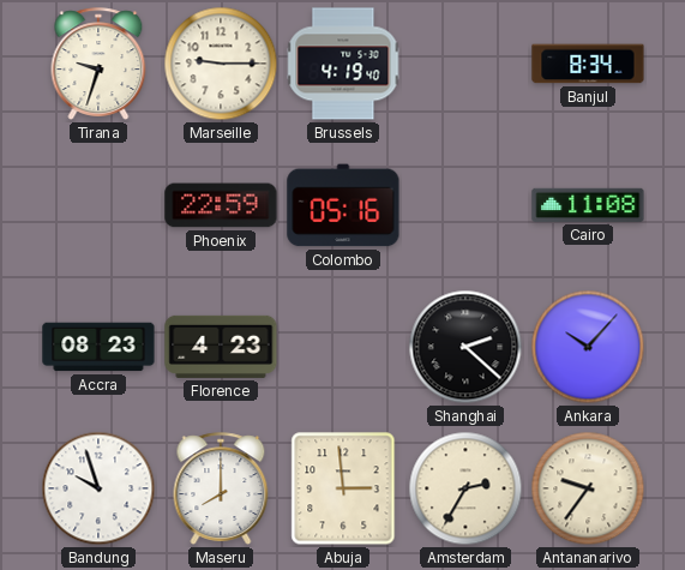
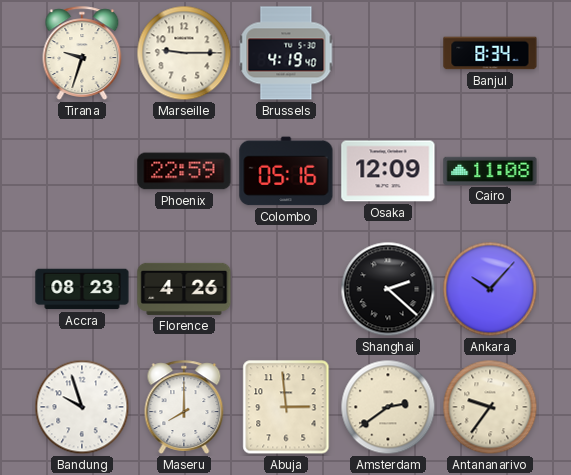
Osaka: none -> 12:09 (388, 171)
Florence: 4:23 -> 4:26 (184, 289)
Amsterdam: 2:35 -> 2:39 (388, 407)
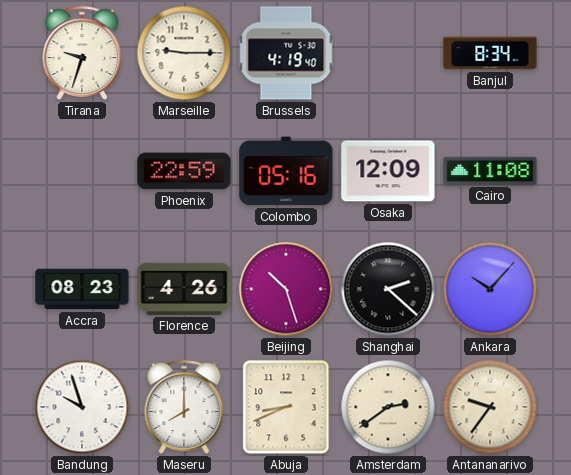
Beijing: none -> 10:27 (286, 289)
Abuja: 2:59 -> 8:41 (286, 407)
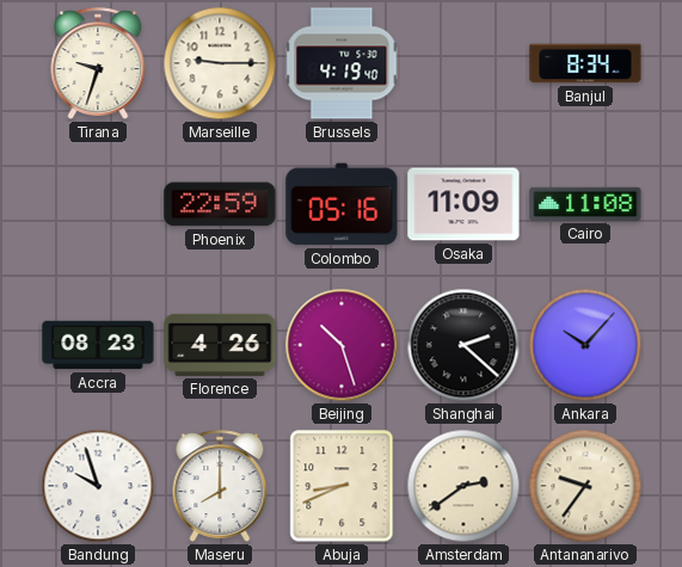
Osaka: 12:09 -> 11:09 (463, 204)
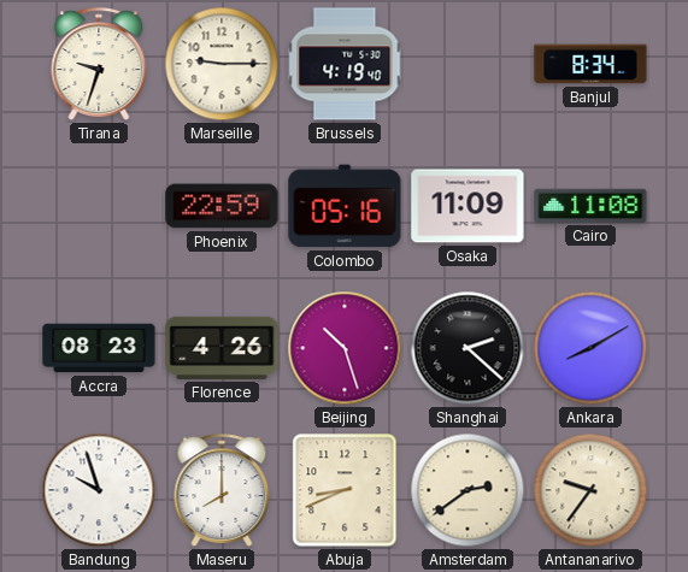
Ankara: 10:07 -> 8:10 (590, 348)
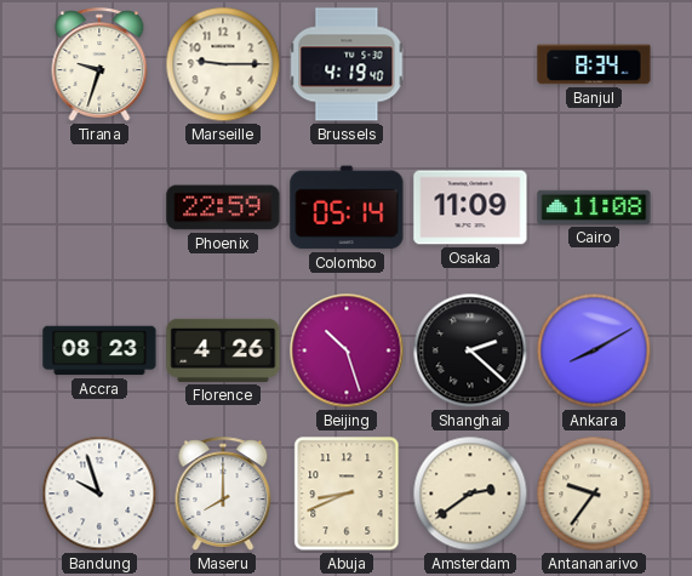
Colombo: 05:16 -> 05:14 (347, 207)
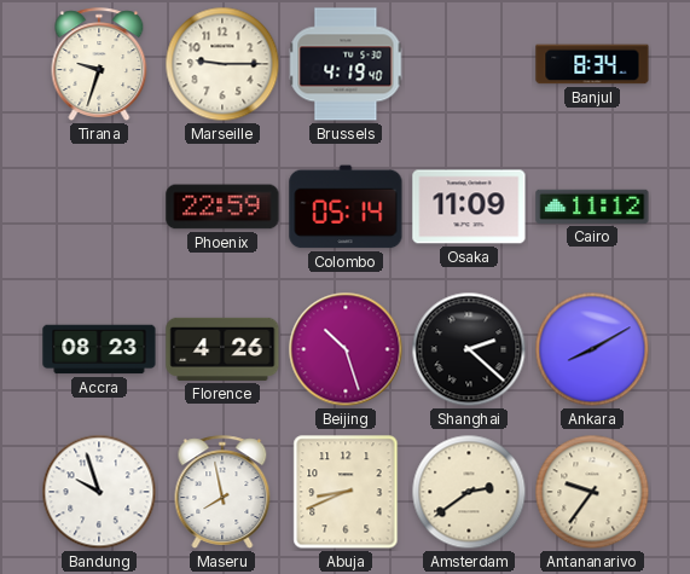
Cairo: 11:08 -> 11:12 (592, 207)
Maseru: 8:00 -> 7:58 (222, 492)
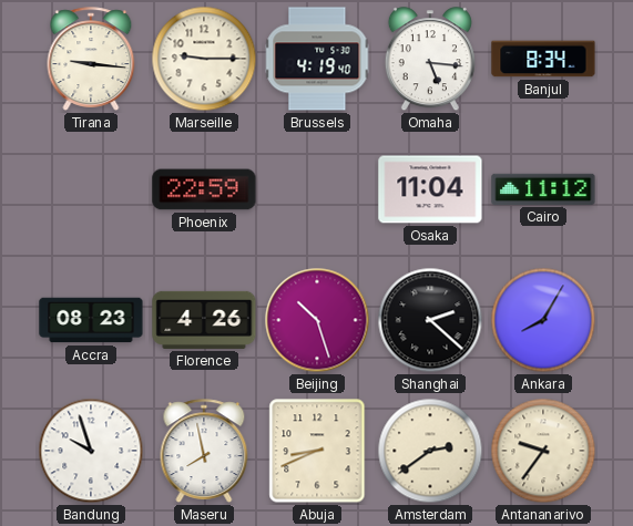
Tirana: 9:33 -> 9:16 (91, 59)
Omaha: none -> 5:16 (430, 60)
Colombo: 05:14 -> none (346, 207)
Osaka: 11:09 -> 11:04 (430, 189)
Ankara: 8:10 -> 8:05 (543, 320)
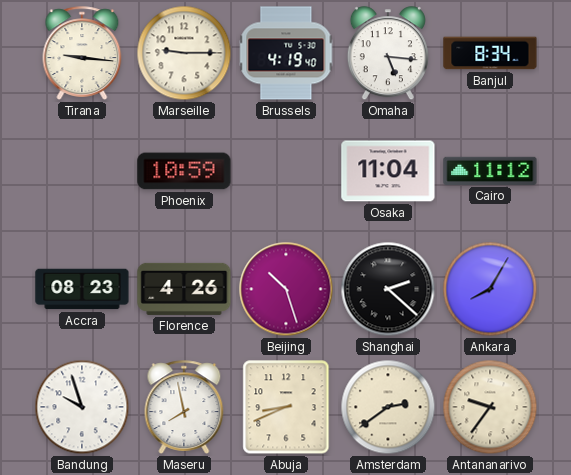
Phoenix: 22:59 -> 10:59 (184, 171)
